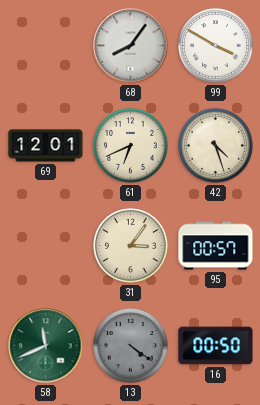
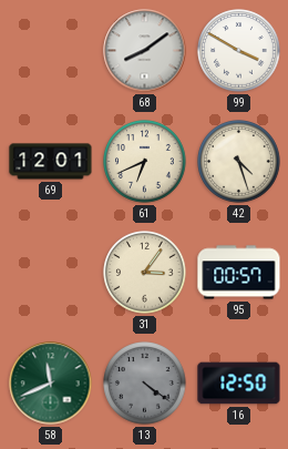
68: 8:06 -> 8:09 (145, 51)
16: 00:50 -> 12:50 (239, 384)
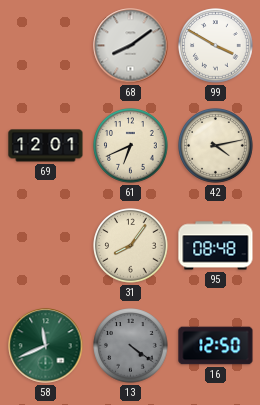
42: 4:27 -> 4:13 (216, 146)
31: 3:06 -> 8:06 (131, 246)
95: 00:57 -> 08:48 (216, 246)
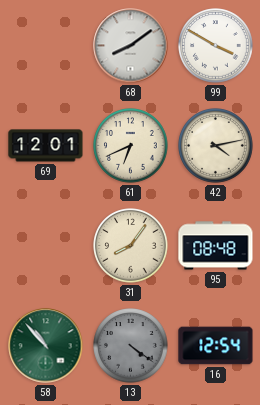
58: 11:41 -> 10:53 (46, 346)
16: 12:50 -> 12:54 (216, 346)
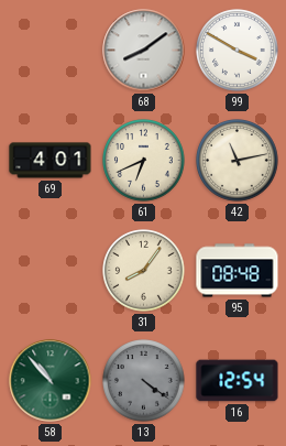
69: 12:01 -> 4:01 (51, 161)
42: 4:13 -> 11:13 (238, 161)
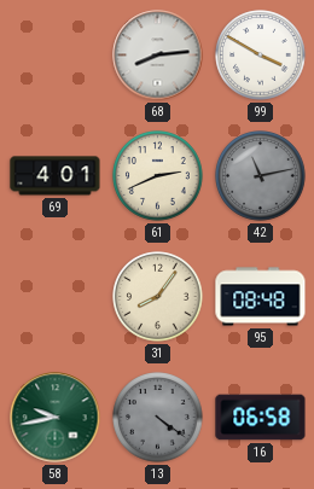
68: 8:09 -> 8:14 (158, 56)
61: 6:41 -> 2:41 (158, 176)
42 dial: cream -> grey (261, 176)
58: 10:53 -> 9:43 (56, 418)
16: 12:54 -> 06:58 (261, 418)
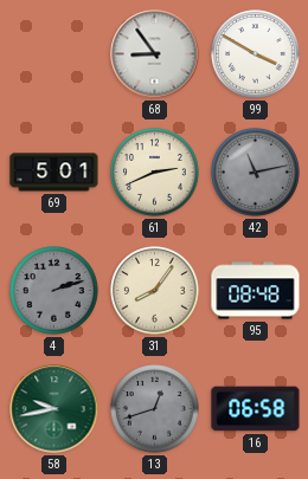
68: 8:14 -> 8:54 (155, 54)
69: 4:01 -> 5:01 (54, 173)
4: none -> 2:12 (54, 291)
13: 4:21 -> 12:42 (155, 409)
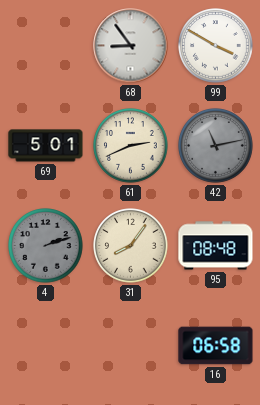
58: 9:43 -> none (54, 409)
13: 12:42 -> none (155, 409)
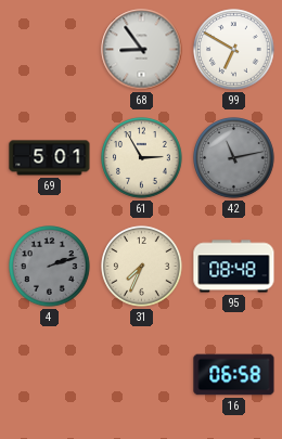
99: 3:50 -> 6:50 (234, 50)
61: 2:41 -> 2:55 (142, 158)
31: 8:06 -> 7:34 (142, 267)
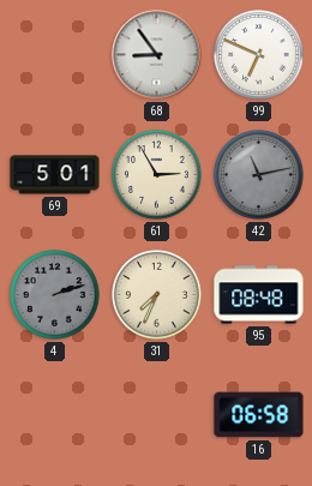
99: 6:50 -> 6:49 (259, 55)
